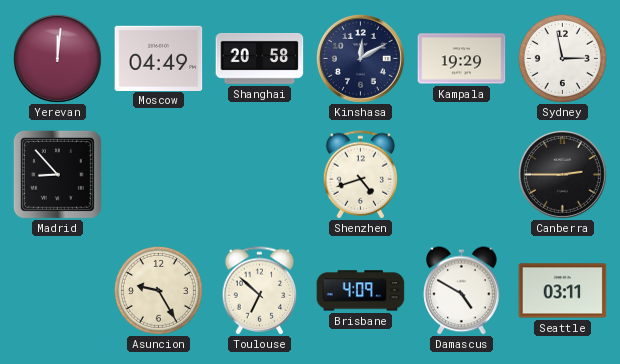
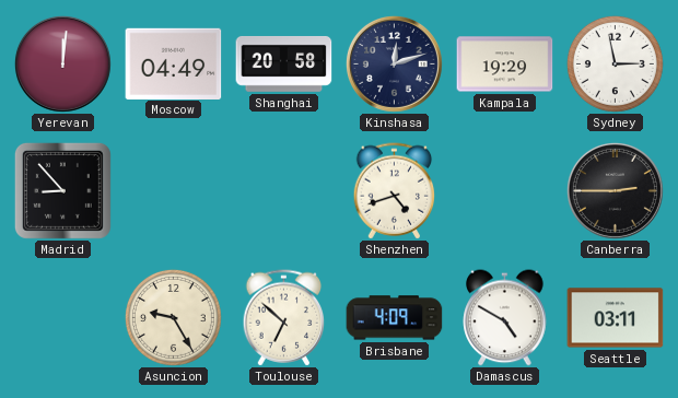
Kinshasa: 12:10 -> 12:12 (394, 63)
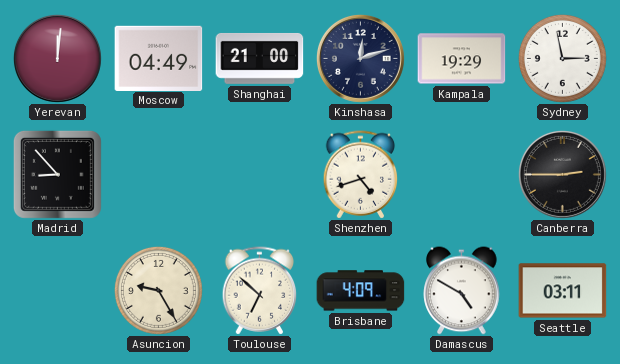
Shanghai: 20:58 -> 21:00 (260, 58)
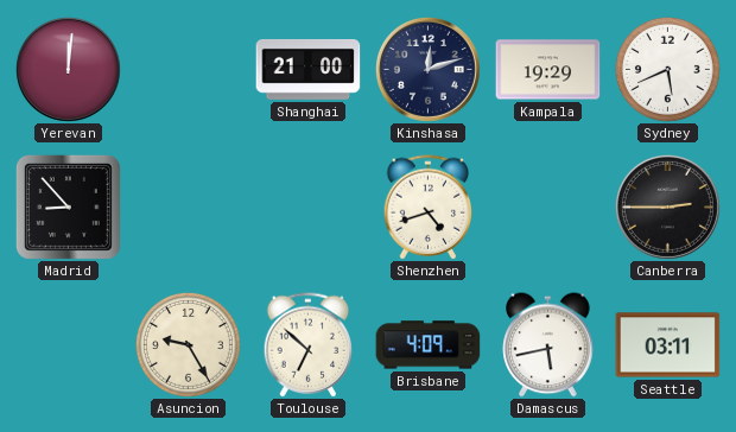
Moscow: 04:49 -> none (159, 58)
Sydney: 2:58 -> 5:41 (667, 69)
Damascus: 4:50 -> 5:43 (548, 345)
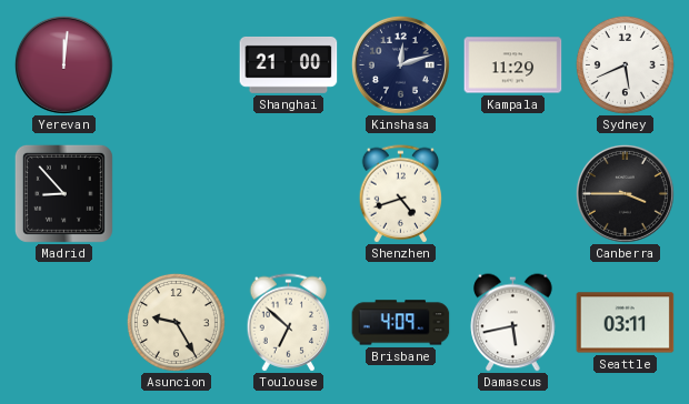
Kampala: 19:29 -> 11:29 (513, 65)
Canberra: 2:45 -> 3:45 (625, 193)
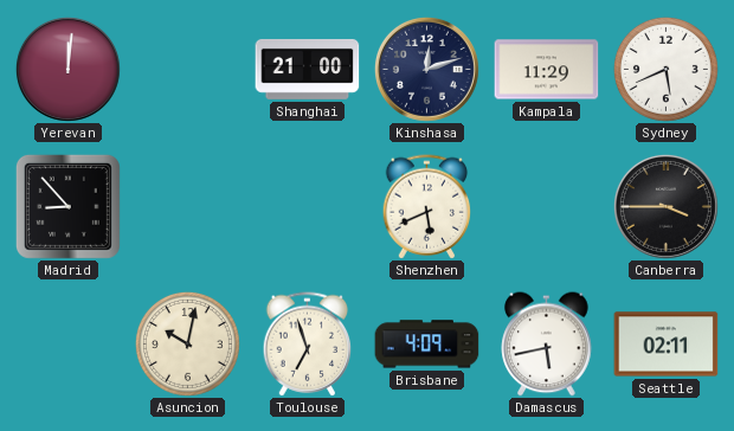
Shenzhen: 4:42 -> 5:41 (427, 207)
Asuncion: 9:25 -> 10:02 (187, 343)
Toulouse: 6:52 -> 6:57 (308, 345)
Seattle: 03:11 -> 02:11 (667, 345)
